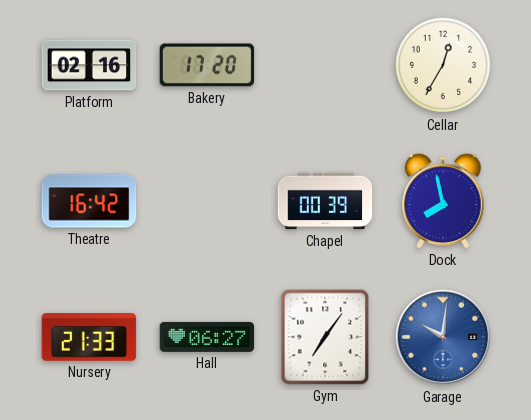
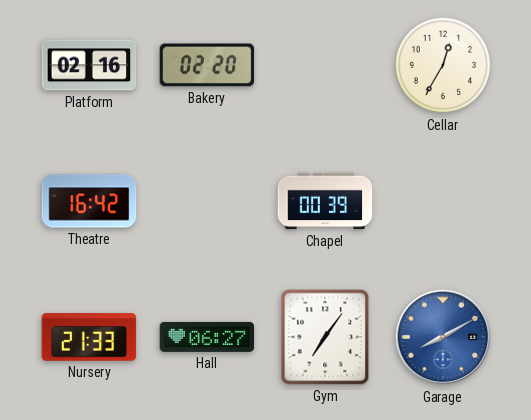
Bakery: 17:20 -> 02:20 (207, 65)
Dock: 7:58 -> none (443, 201)
Garage: 10:01 -> 8:10 (443, 337)
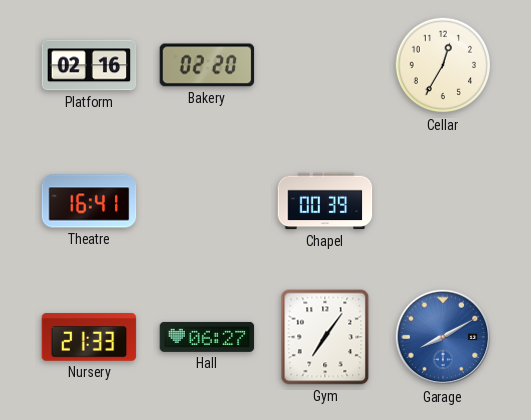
Theatre: 16:42 -> 16:41 (89, 201)
